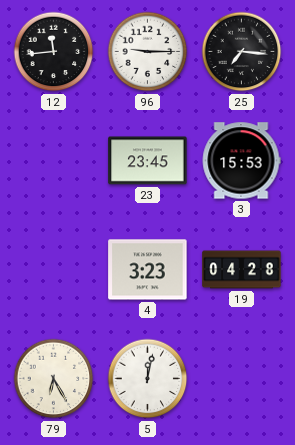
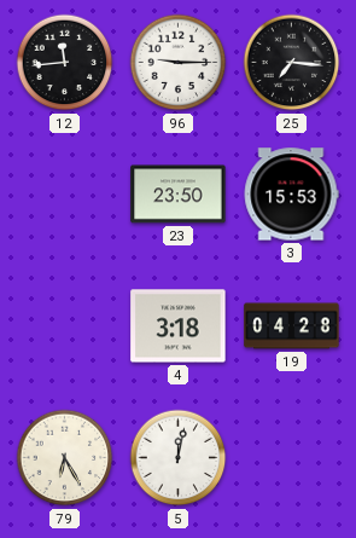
23: 23:45 -> 23:50 (179, 195)
4: 3:23 -> 3:18 (179, 326)
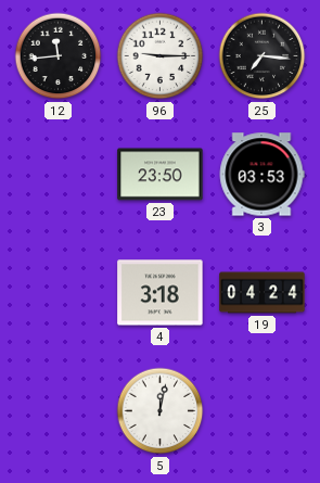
3: 15:53 -> 03:53 (261, 175)
19: 04:28 -> 04:24 (263, 293)
79: 6:25 -> none (65, 458)
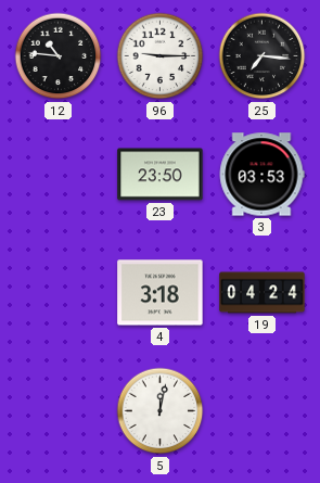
12: 11:44 -> 10:46 (59, 56)
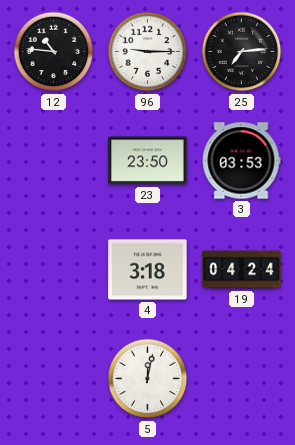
25: 7:16 -> 7:14 (242, 52)
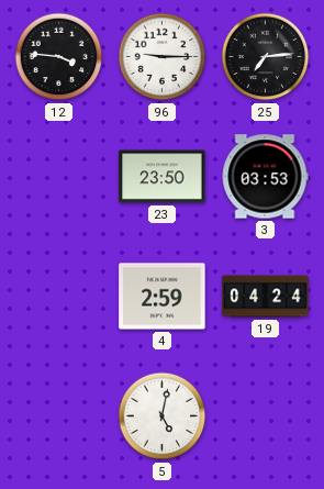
12: 10:46 -> 3:46 (59, 57)
4: 3:18 -> 2:59 (163, 297)
5: 12:02 -> 5:02 (163, 416)
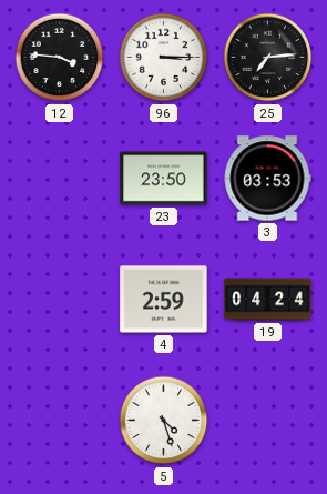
96: 9:15 -> 3:15 (164, 58)
5: 5:02 -> 4:27 (164, 421)
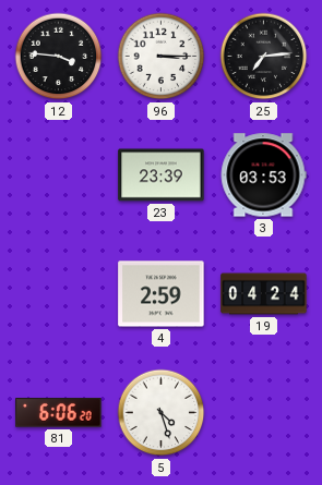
23: 23:50 -> 23:39 (162, 175)
81: none -> 6:06 (59, 413)
